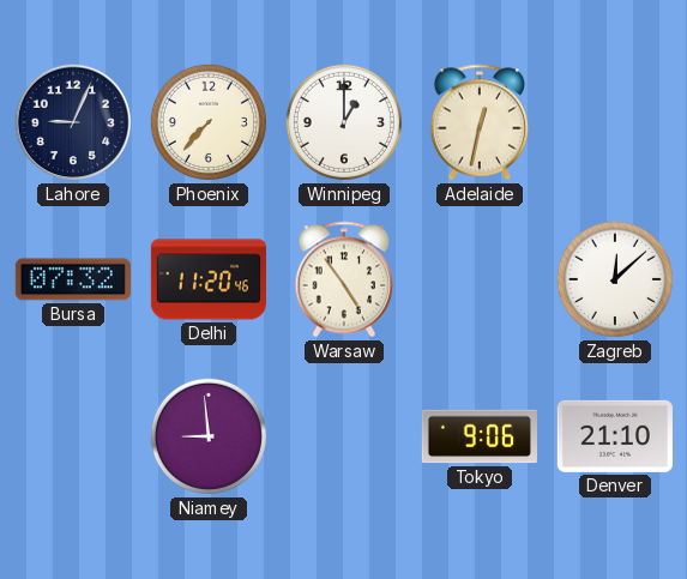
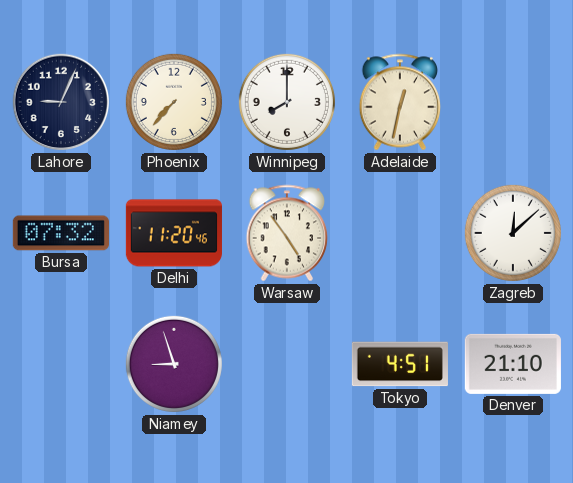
Winnipeg: 1:00 -> 8:00 (287, 102)
Niamey: 8:59 -> 8:57 (174, 364)
Tokyo: 9:06 -> 4:51 (400, 364)
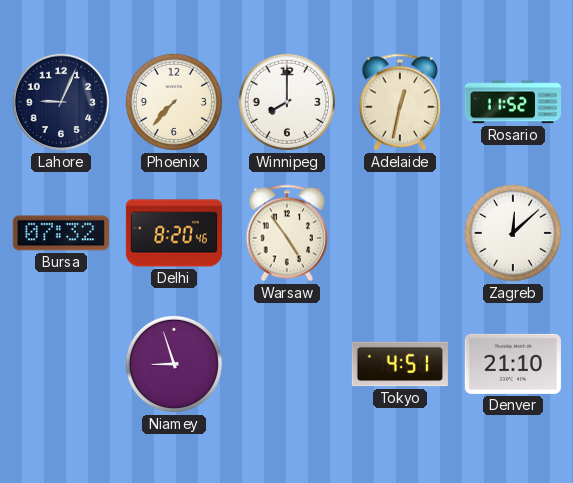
Rosario: none -> 11:52 (513, 102)
Delhi: 11:20 -> 8:20 (174, 233)
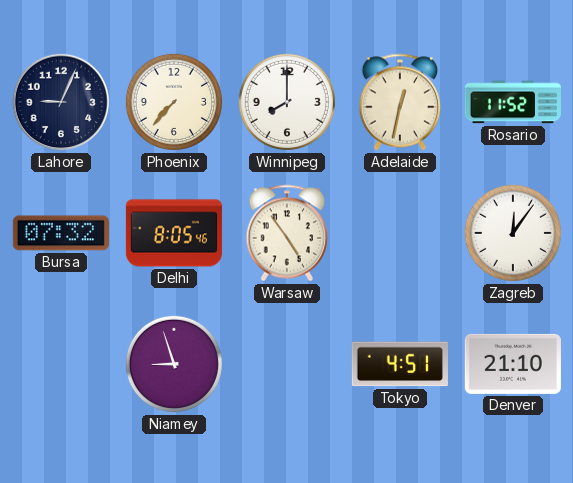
Delhi: 8:20 -> 8:05 (174, 233)
Zagreb: 12:08 -> 12:06 (513, 233)
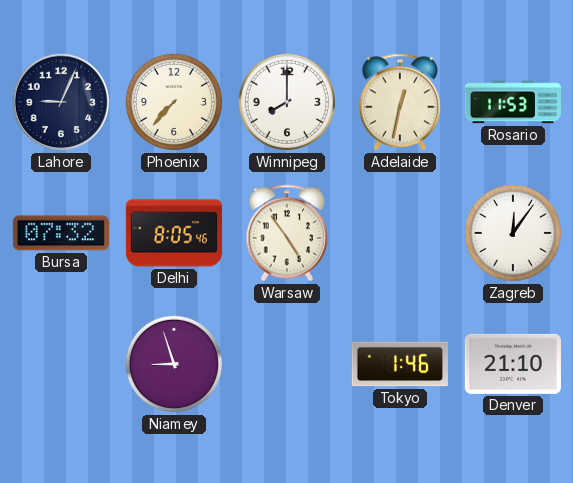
Rosario: 11:52 -> 11:53 (513, 102)
Tokyo: 4:51 -> 1:46 (400, 364)
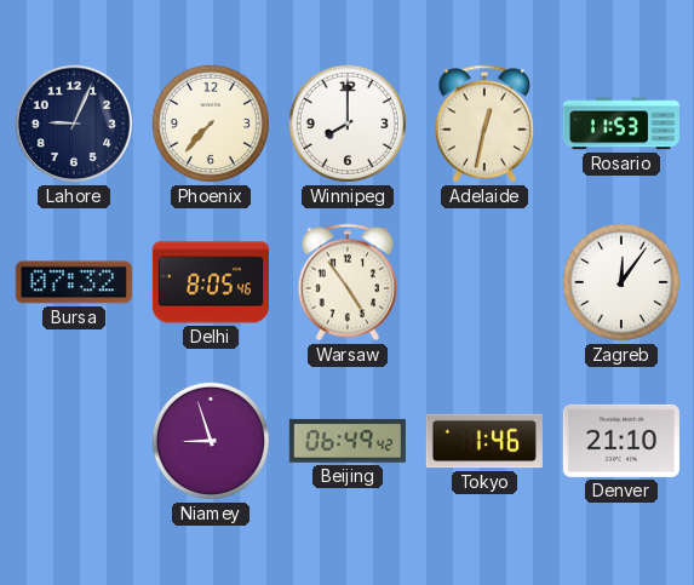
Beijing: none -> 06:49 (348, 441)
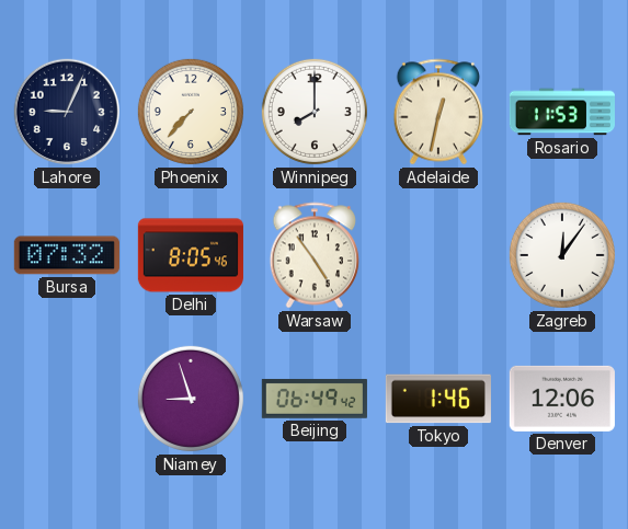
Denver: 21:10 -> 12:06 (562, 399)
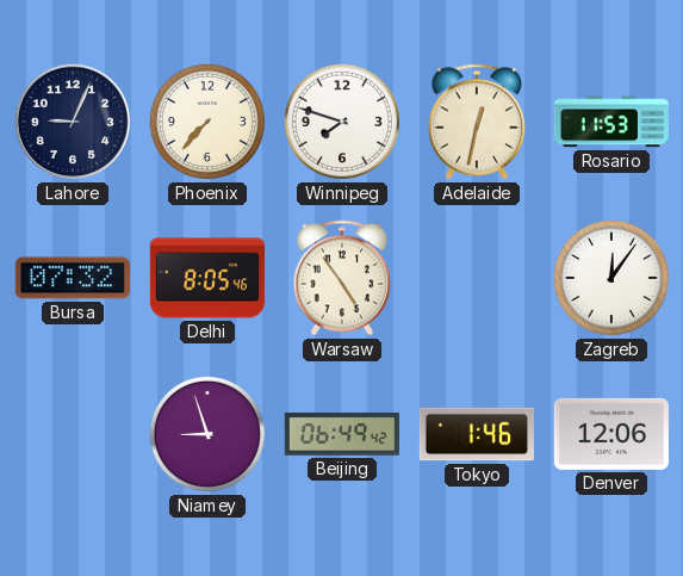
Winnipeg: 8:00 -> 7:48 (342, 122)
